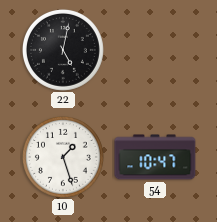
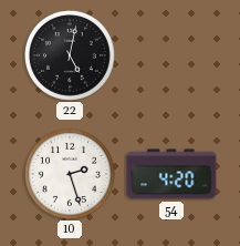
10: 1:27 -> 2:27 (70, 174)
54: 10:47 -> 4:20 (171, 174)
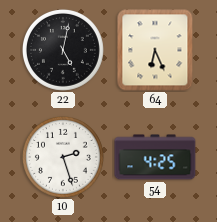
64: none -> 6:26 (155, 50)
54: 4:20 -> 4:25 (155, 157)
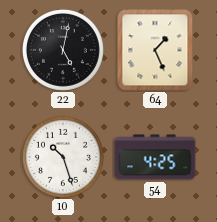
64: 6:26 -> 1:26 (155, 50)
10: 2:27 -> 10:27 (63, 157)
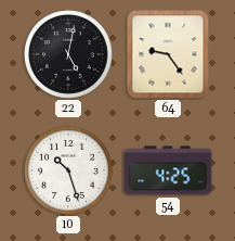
64: 1:26 -> 9:24 (168, 54)
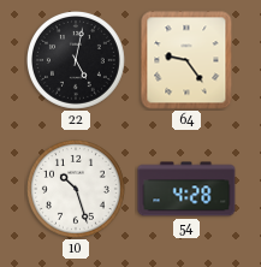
54: 4:25 -> 4:28 (186, 189)
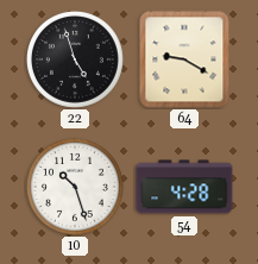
22: 5:02 -> 4:57 (75, 59)
64: 9:24 -> 9:20 (184, 59)
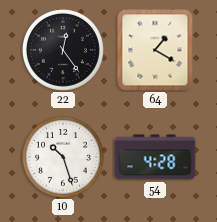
22: 4:57 -> 12:24 (63, 50)
64: 9:20 -> 1:20 (155, 50)
